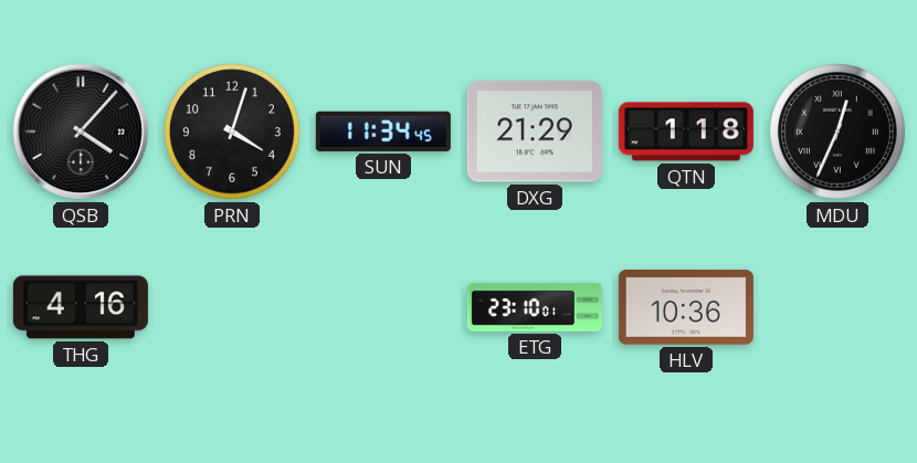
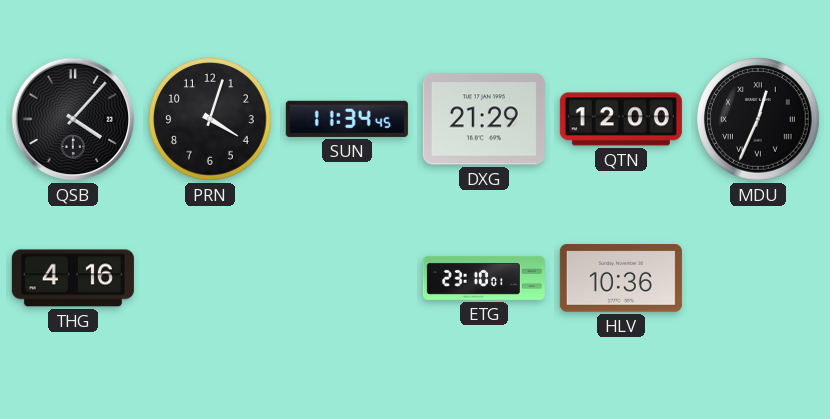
QTN: 1:18 -> 12:00 (621, 119)
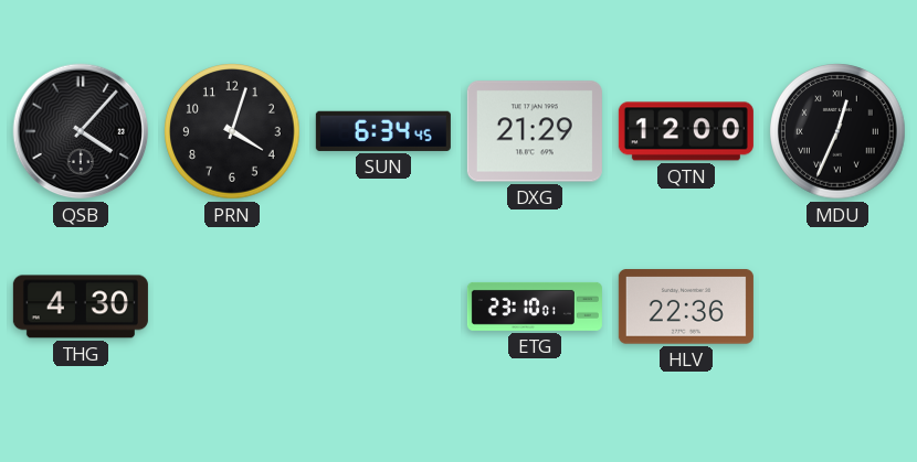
SUN: 11:34 -> 6:34 (383, 131)
THG: 4:16 -> 4:30 (81, 307)
HLV: 10:36 -> 22:36 (686, 307)
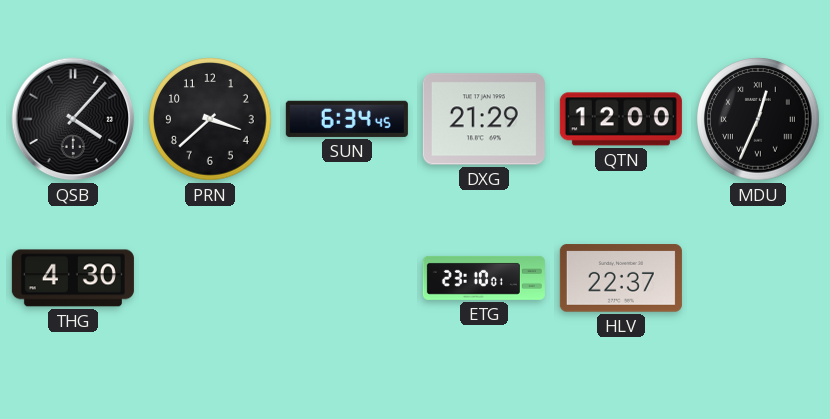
PRN: 4:03 -> 3:38 (210, 119)
HLV: 22:36 -> 22:37 (621, 278)
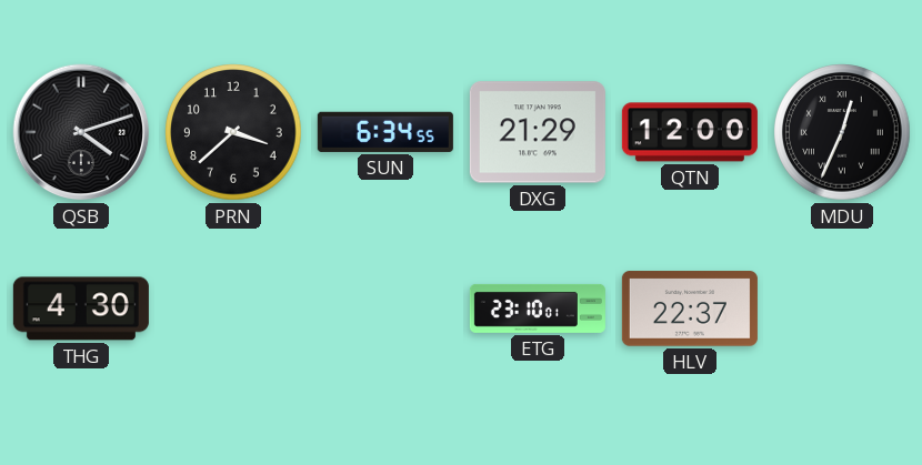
QSB: 4:07 -> 4:12 (81, 132)
SUN: 6:34:45 -> 6:34:55 (385, 132)
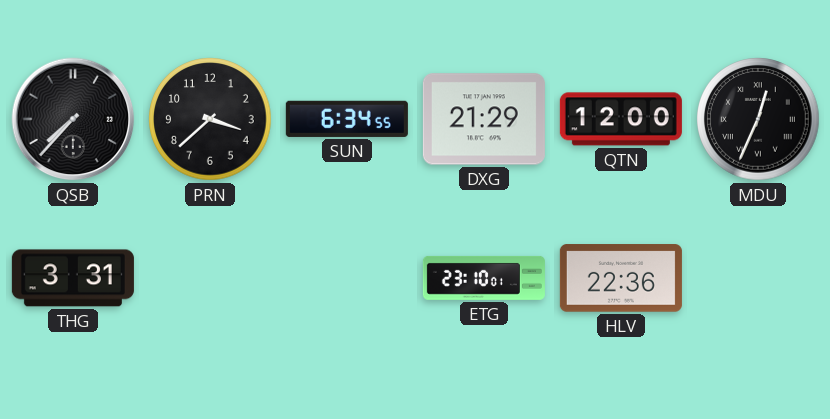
QSB: 4:12 -> 7:37 (73, 119)
THG: 4:30 -> 3:31 (73, 278)
HLV: 22:37 -> 22:36 (621, 278)
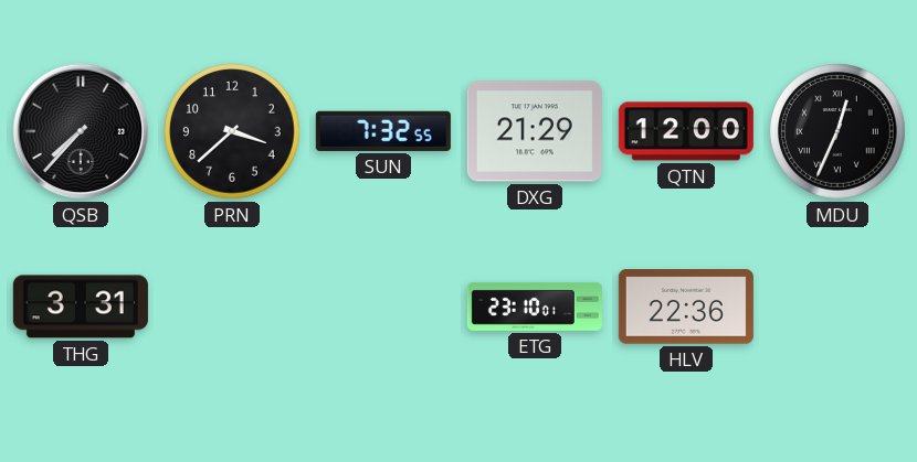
SUN: 6:34 -> 7:32 (383, 131)
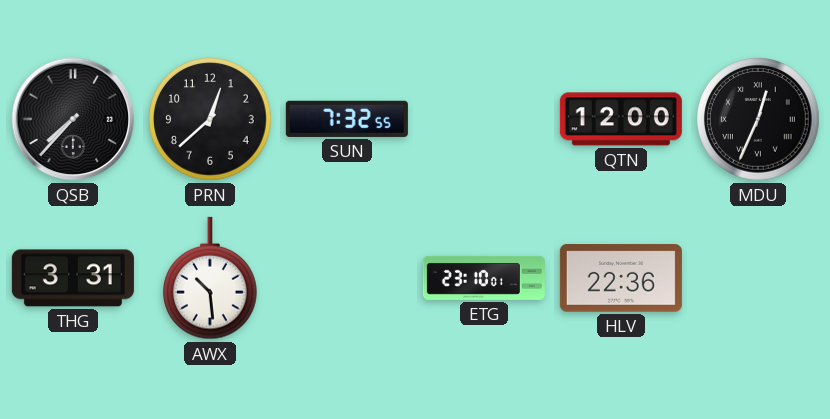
PRN: 3:38 -> 12:38 (210, 119)
DXG: 21:29 -> none (535, 131)
AWX: none -> 10:29 (211, 278)
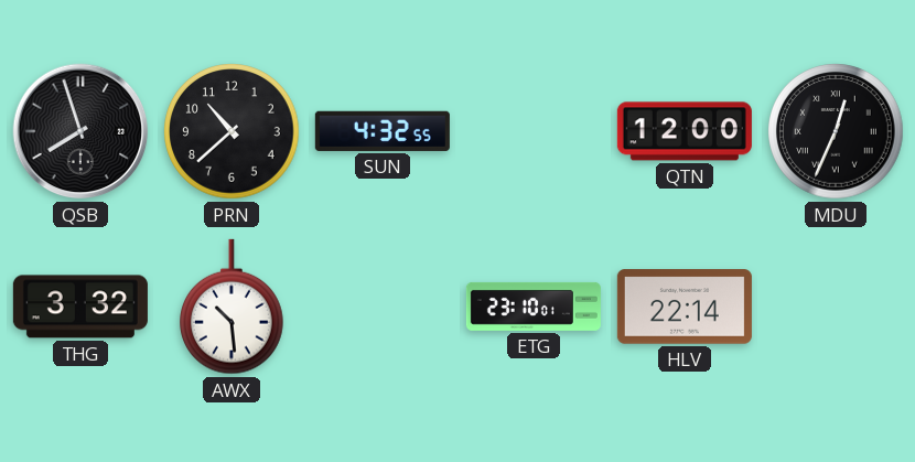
QSB: 7:37 -> 7:57 (80, 131)
PRN: 12:38 -> 10:38 (232, 131)
SUN: 7:32 -> 4:32 (383, 131)
THG: 3:31 -> 3:32 (80, 307)
HLV: 22:36 -> 22:14 (685, 307)
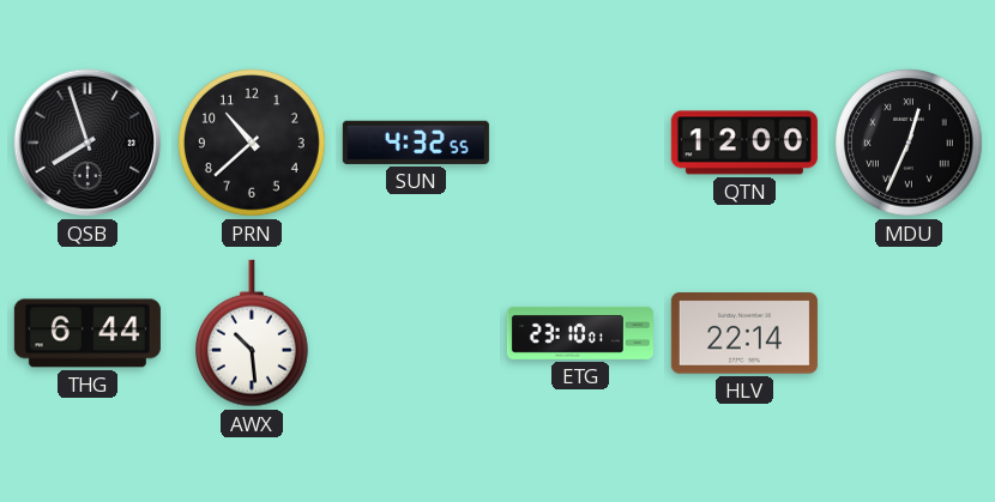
THG: 3:32 -> 6:44 (88, 333)
